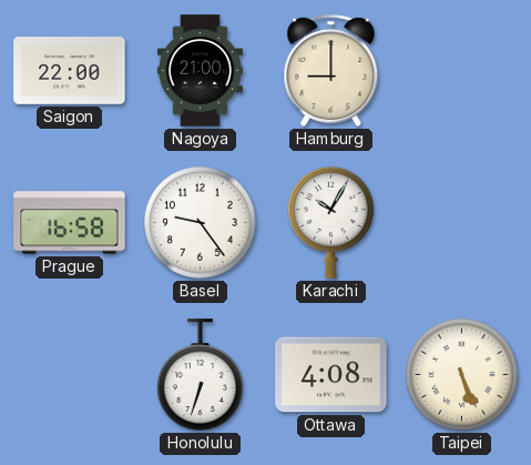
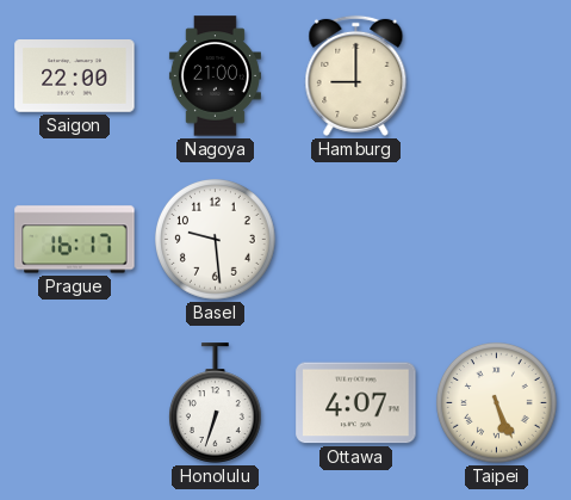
Prague: 16:58 -> 16:17 (75, 240)
Basel: 9:24 -> 9:29 (216, 240)
Karachi: 10:05 -> none (330, 222)
Ottawa: 4:08 -> 4:07 (356, 403)
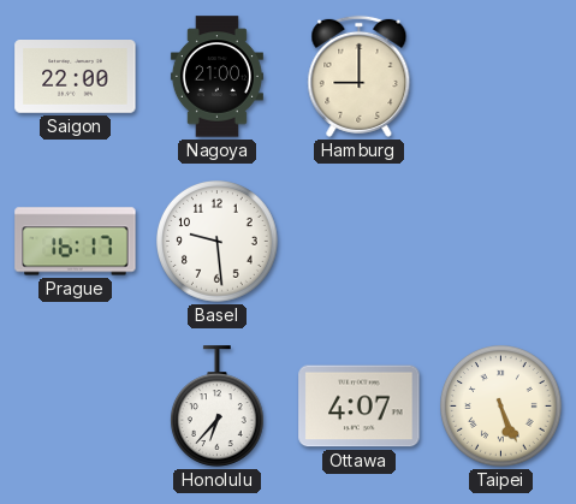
Honolulu: 6:33 -> 6:37 (216, 407)
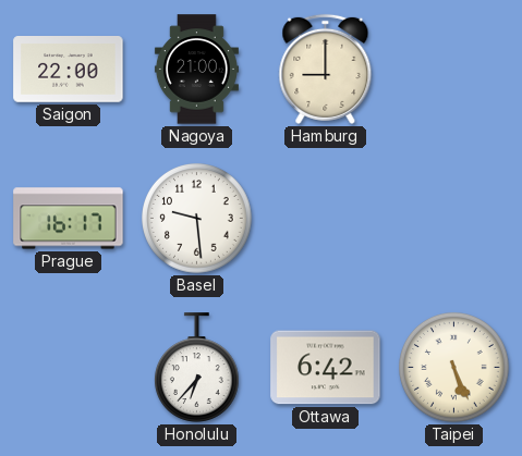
Ottawa: 4:07 -> 6:42 (326, 368)
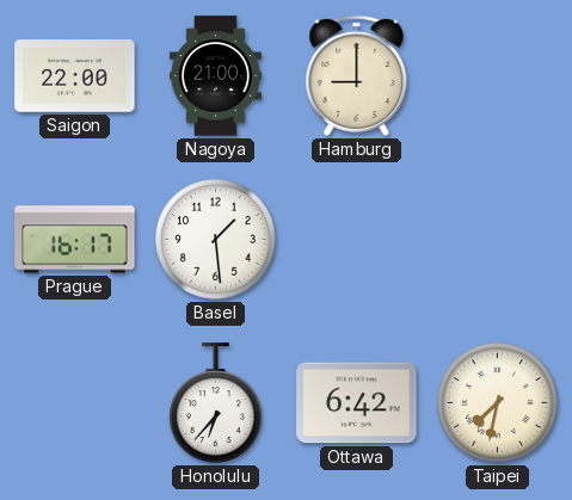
Basel: 9:29 -> 1:29 (216, 240)
Taipei: 5:26 -> 7:32 (498, 403)
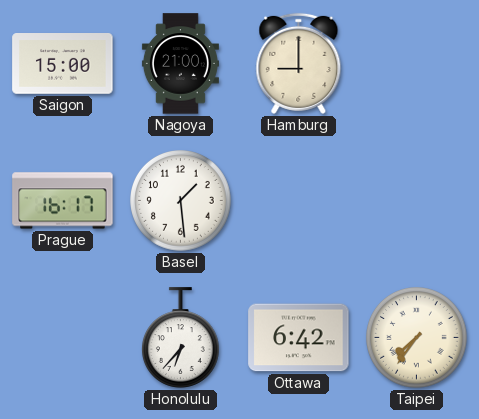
Saigon: 22:00 -> 15:00 (63, 64)
Taipei: 7:32 -> 7:36 (417, 338)
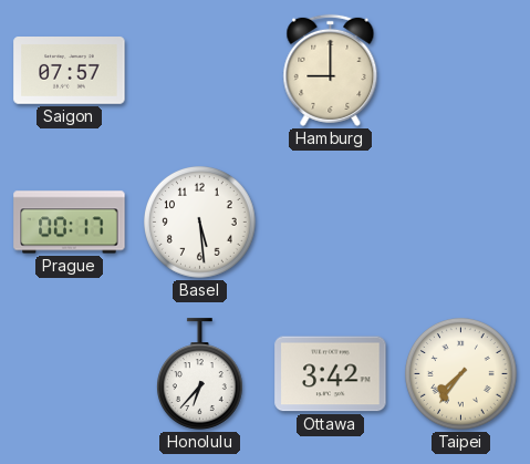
Saigon: 15:00 -> 07:57 (70, 71)
Nagoya: 21:00 -> none (180, 64)
Prague: 16:17 -> 00:17 (70, 223)
Basel: 1:29 -> 5:29 (200, 223)
Ottawa: 6:42 -> 3:42 (331, 374)
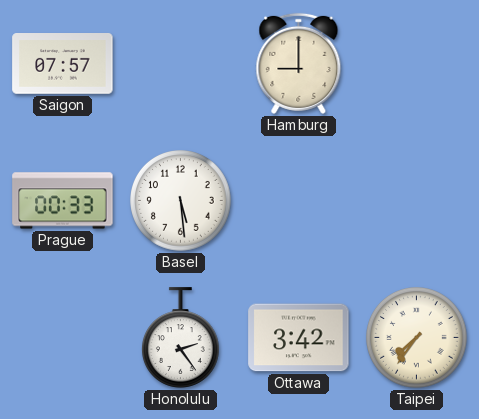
Prague: 00:17 -> 00:33 (63, 201)
Honolulu: 6:37 -> 2:24 (180, 338)
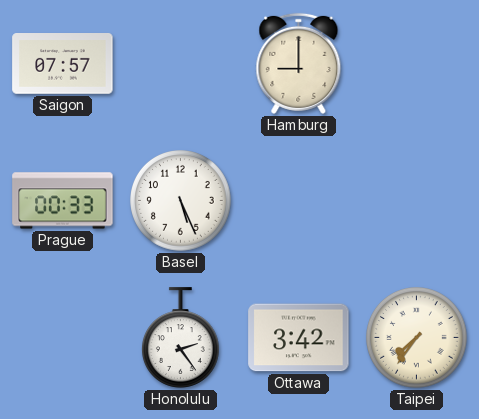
Basel: 5:29 -> 5:26 (181, 201)
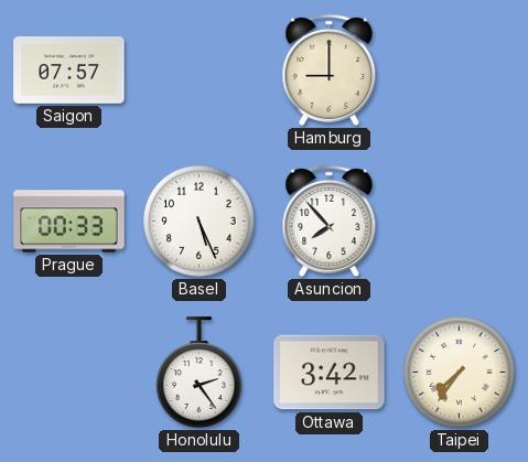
Asuncion: none -> 7:53 (330, 221)
